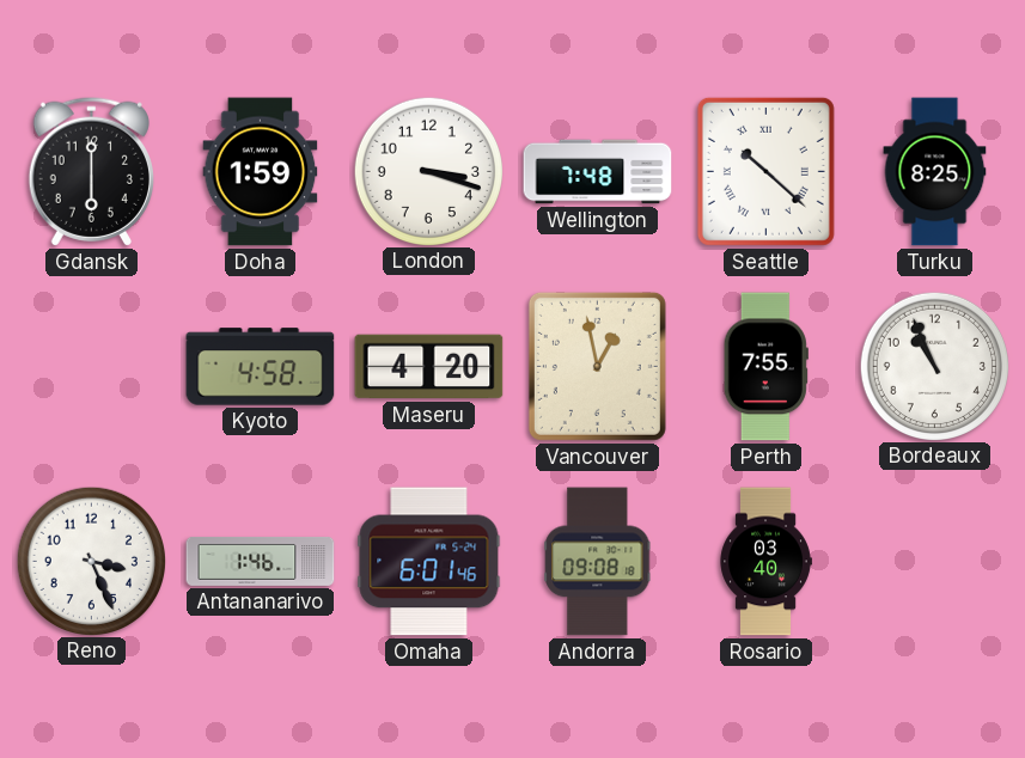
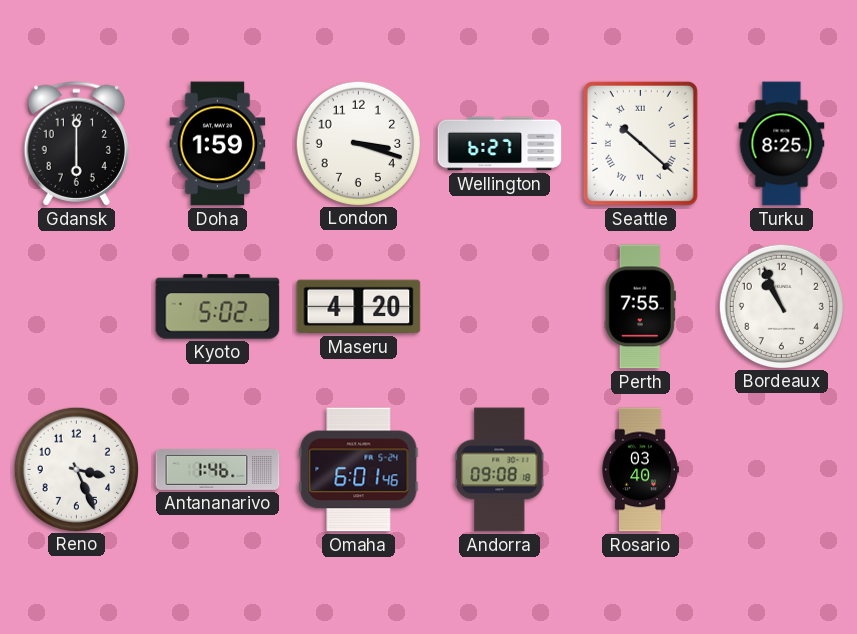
Wellington: 7:48 -> 6:27 (500, 144)
Kyoto: 4:58 -> 5:02 (218, 307)
Vancouver: 12:58 -> none (597, 366)
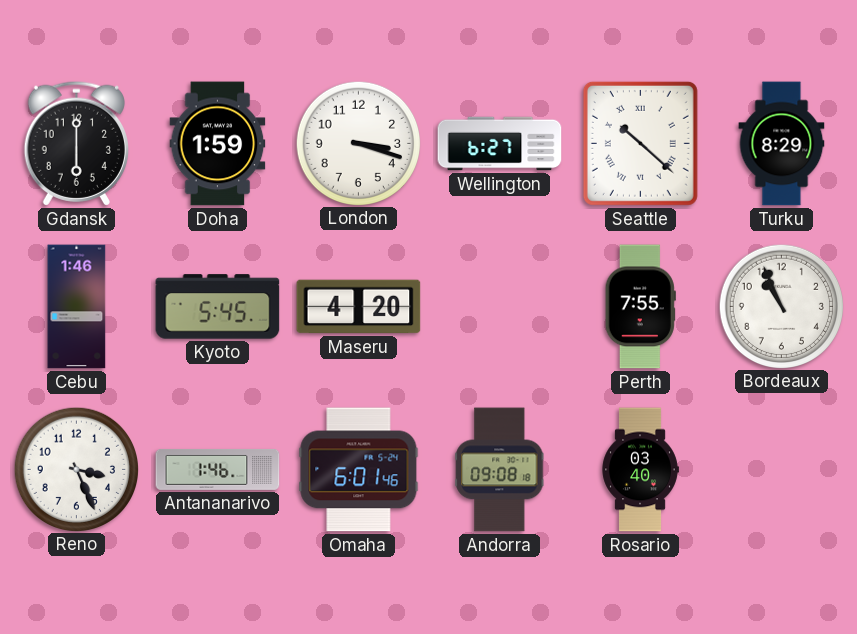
Turku: 8:25 -> 8:29 (782, 144)
Cebu: none -> 1:46 (77, 307)
Kyoto: 5:02 -> 5:45 (218, 307)
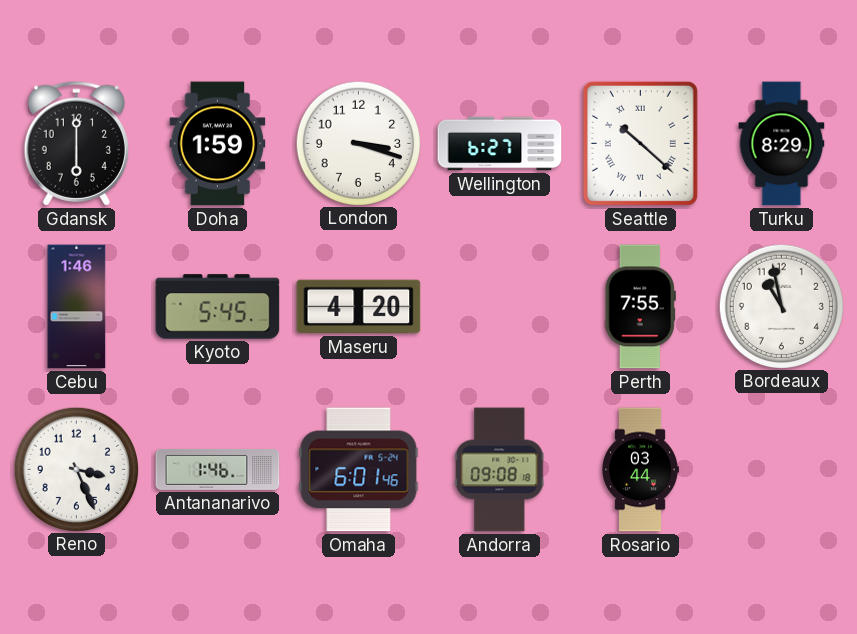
Bordeaux: 10:56 -> 10:58 (781, 306)
Rosario: 03:40 -> 03:44 (640, 470)
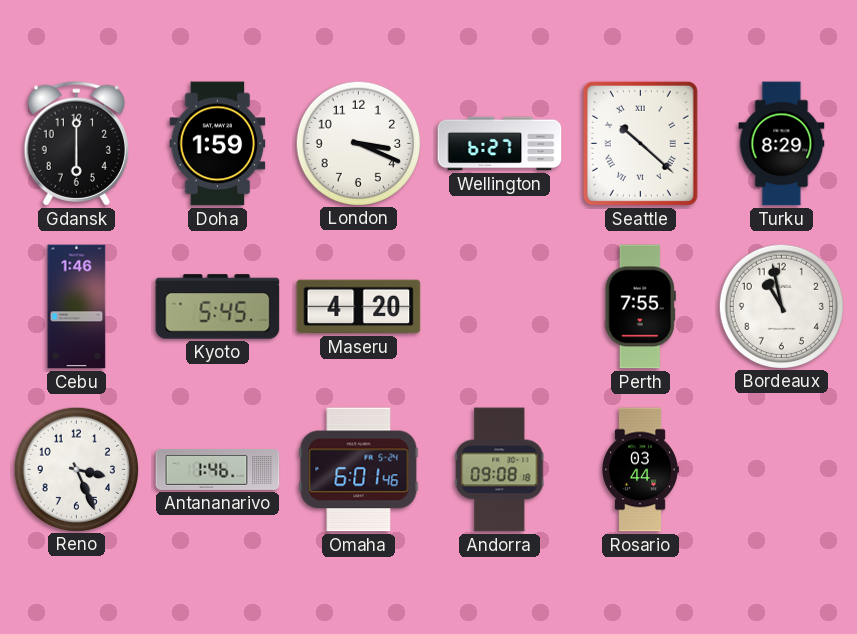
London: 3:18 -> 3:19 (358, 143)
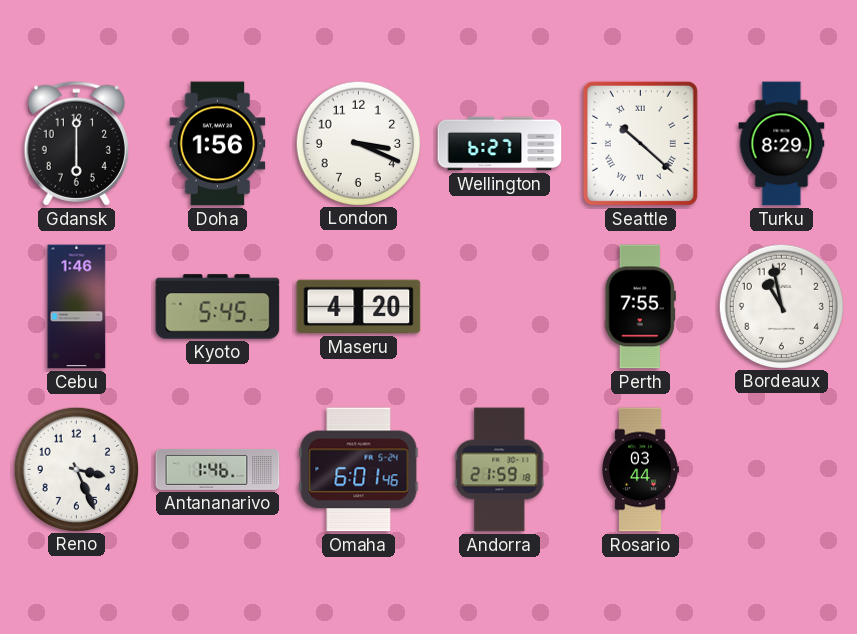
Doha: 1:59 -> 1:56 (218, 144)
Andorra: 09:08 -> 21:59 (500, 470)
